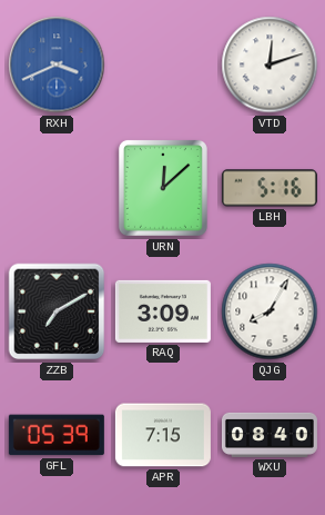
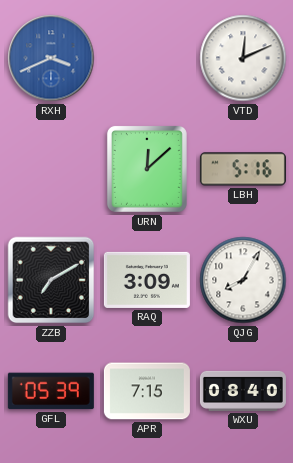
VTD: 12:12 -> 12:11 (243, 58)
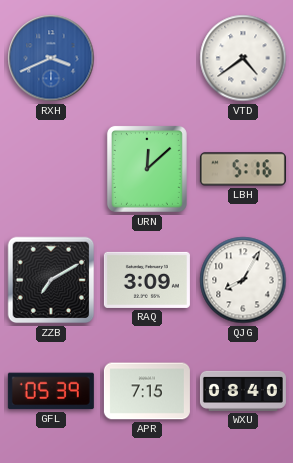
VTD: 12:11 -> 4:39 (243, 58)
